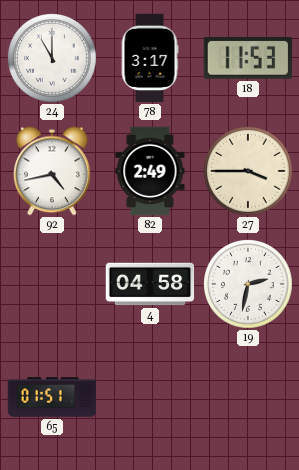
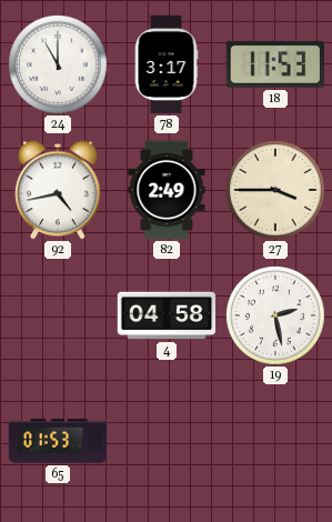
19: 2:32 -> 2:28 (275, 315)
65: 01:51 -> 01:53 (58, 441)
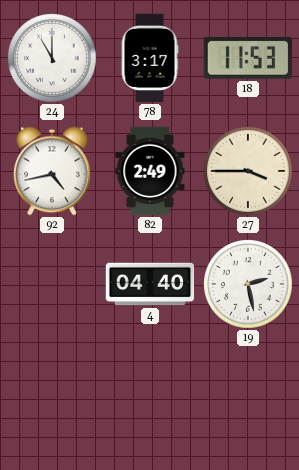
4: 04:58 -> 04:40 (150, 284)
65: 01:53 -> none (58, 441)
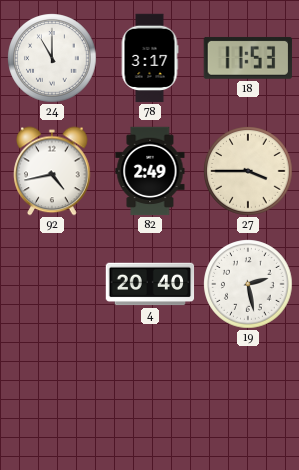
4: 04:40 -> 20:40 (150, 284)
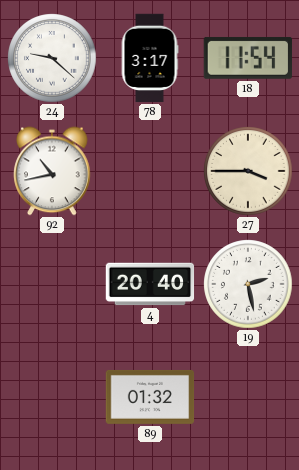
24: 11:00 -> 9:22 (52, 58)
18: 11:53 -> 11:54 (247, 58)
92: 4:43 -> 10:43 (52, 171)
82: 2:49 -> none (150, 171)
89: none -> 01:32 (150, 397)
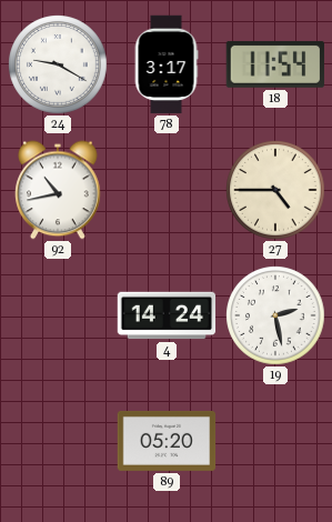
24: 9:22 -> 9:20 (58, 64)
27: 3:45 -> 4:45 (275, 190)
4: 20:40 -> 14:24 (167, 315)
89: 01:32 -> 05:20 (167, 441)
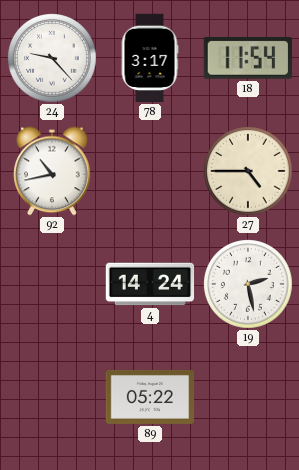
24: 9:20 -> 9:23 (52, 58)
89: 05:20 -> 05:22 (150, 397)
